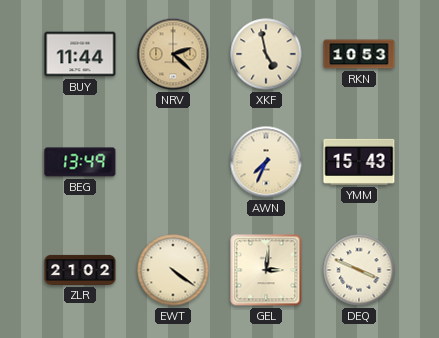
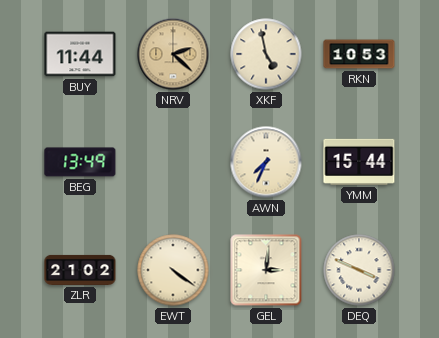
YMM: 15:43 -> 15:44 (359, 162)
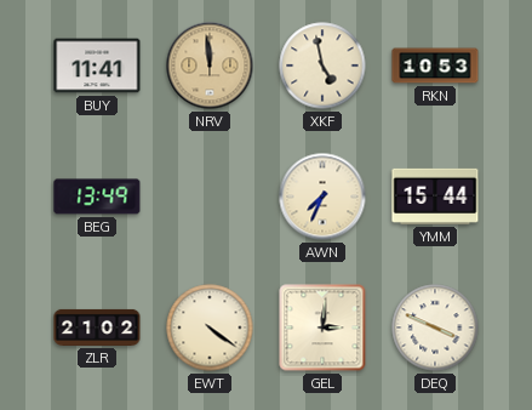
BUY: 11:44 -> 11:41 (97, 66)
NRV: 2:22 -> 11:59 (210, 66)
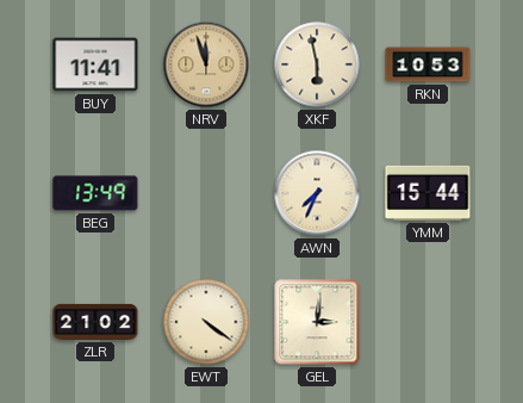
NRV: 11:59 -> 11:57 (206, 64)
XKF: 4:58 -> 5:58 (317, 64)
DEQ: 3:49 -> none (435, 328)
